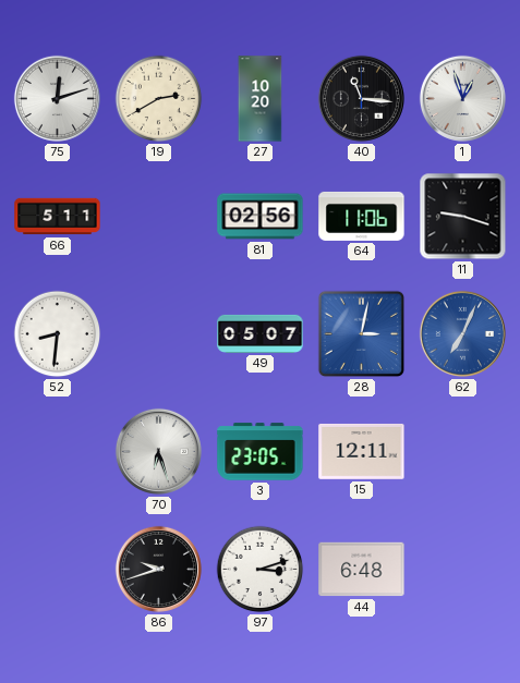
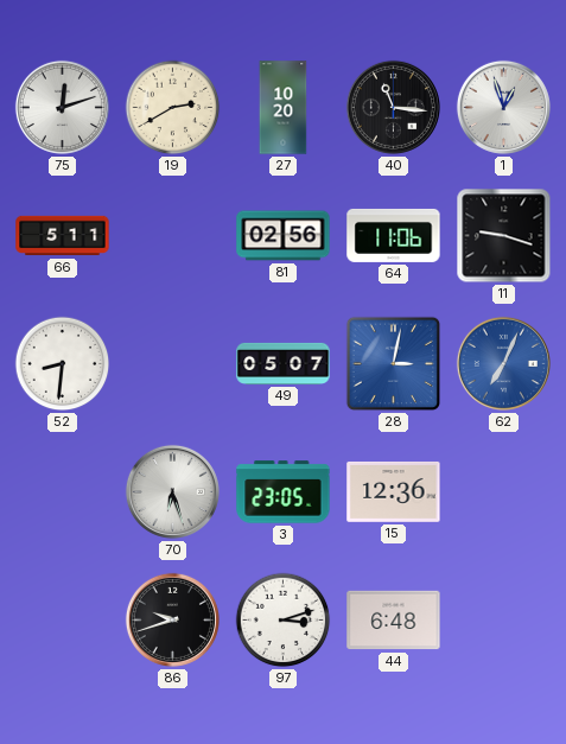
15: 12:11 -> 12:36 (394, 491)
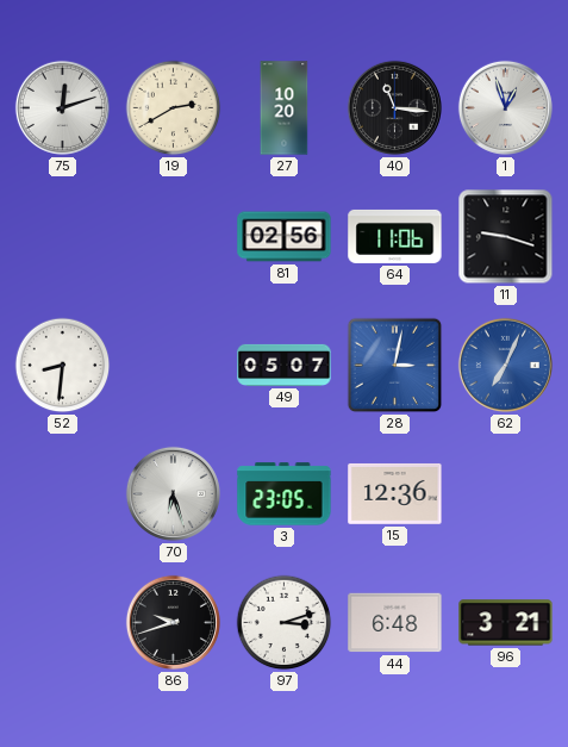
66: 5:11 -> none (63, 236)
96: none -> 3:21 (506, 623)
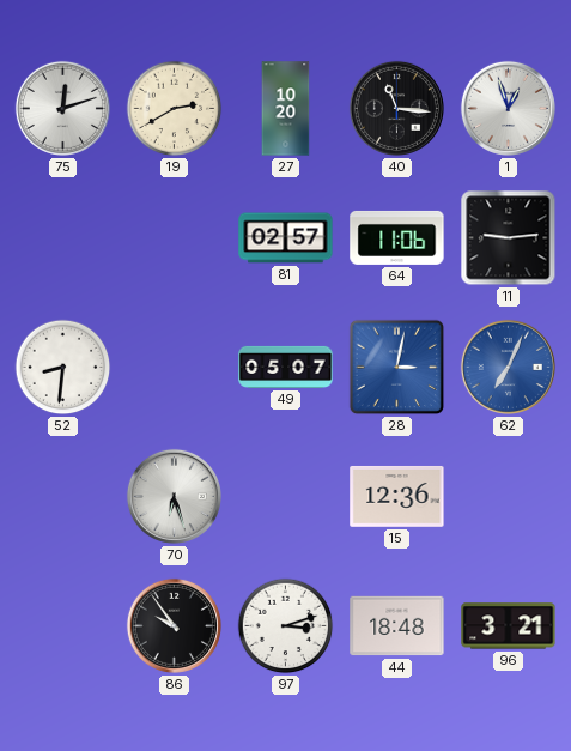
81: 02:56 -> 02:57 (286, 238)
11: 9:18 -> 9:14 (509, 238)
3: 23:05 -> none (285, 494)
86: 9:42 -> 9:54 (174, 625)
44: 6:48 -> 18:48 (397, 626)
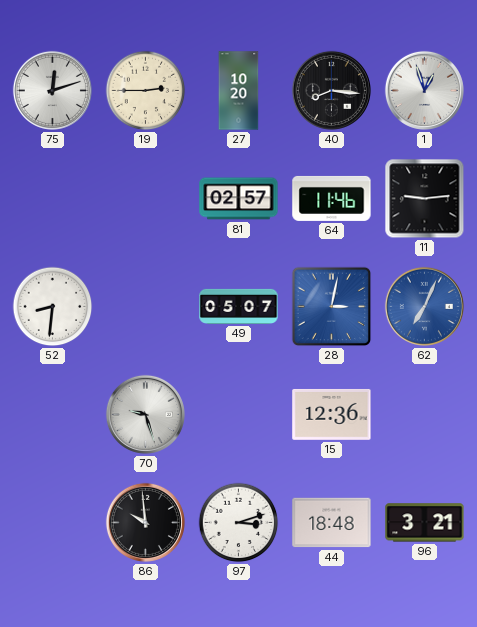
19: 2:40 -> 2:45 (146, 91)
40: 11:16 -> 8:16 (331, 90)
64: 11:06 -> 11:46 (332, 198)
70: 6:27 -> 9:27 (145, 414)
86: 9:54 -> 9:59 (145, 522)
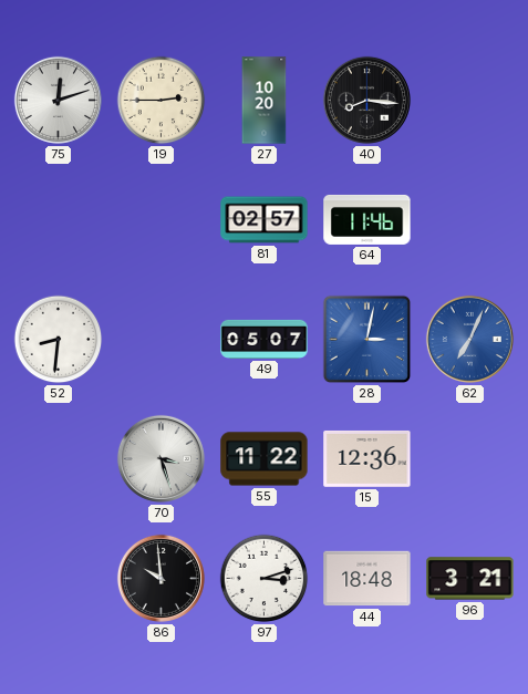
1: 12:57 -> none (424, 90)
11: 9:14 -> none (425, 199)
70: 9:27 -> 3:27 (161, 458)
55: none -> 11:22 (265, 459)
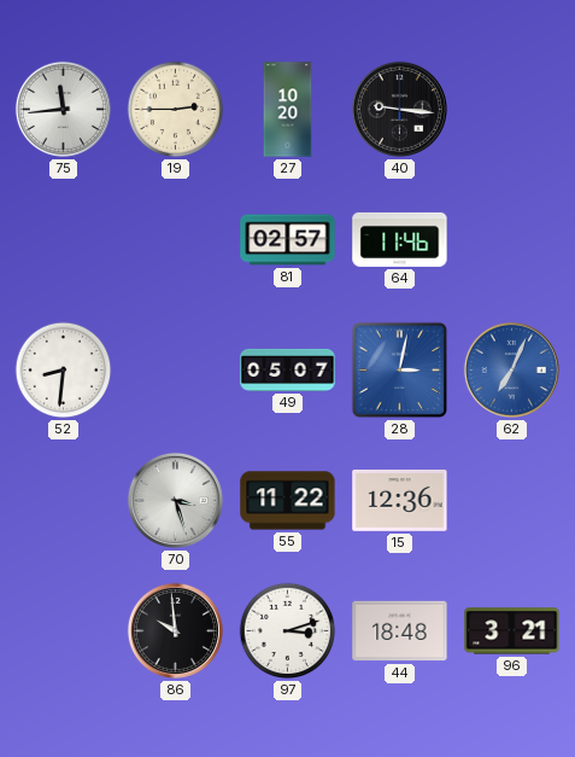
75: 12:12 -> 11:44 (63, 109)
40: 8:16 -> 9:16 (399, 109)
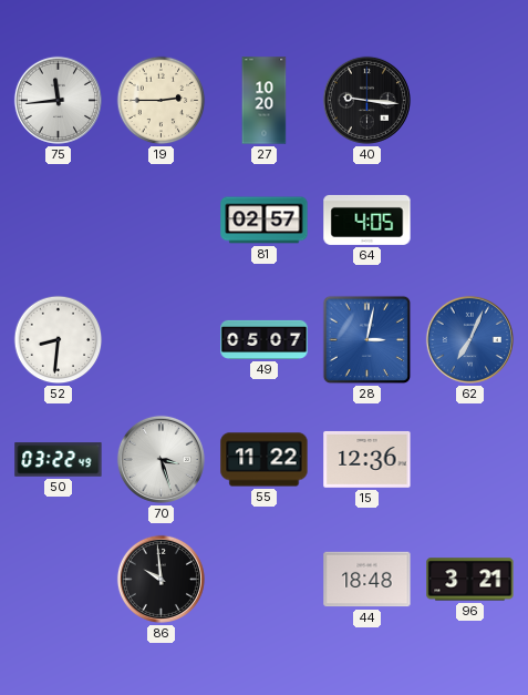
64: 11:46 -> 4:05 (367, 219)
50: none -> 03:22 (59, 460)
97: 3:12 -> none (288, 631)
